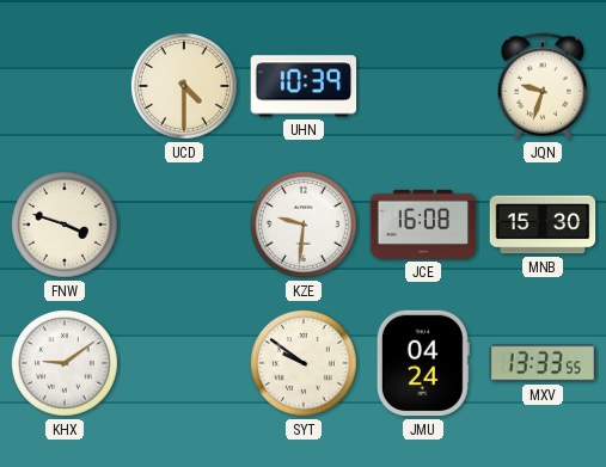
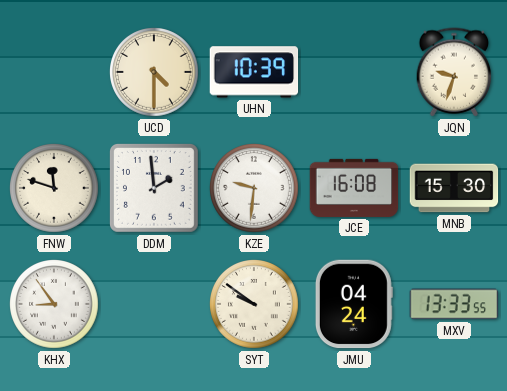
FNW: 3:48 -> 11:48 (55, 189)
DDM: none -> 1:59 (154, 189)
KHX: 9:09 -> 8:54 (55, 305)
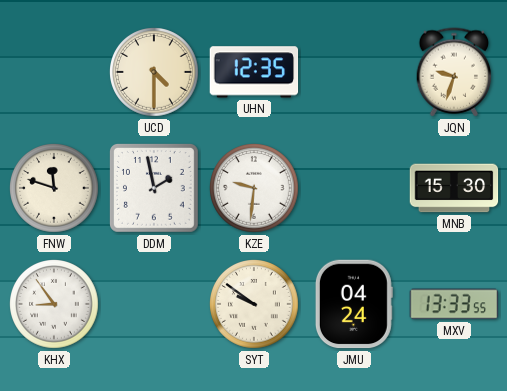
UHN: 10:39 -> 12:35 (254, 72)
DDM: 1:59 -> 1:58 (154, 189)
JCE: 16:08 -> none (354, 188)
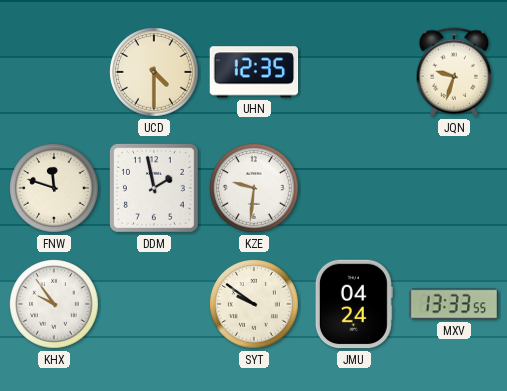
MNB: 15:30 -> none (454, 188)
KHX: 8:54 -> 9:54 (55, 305)
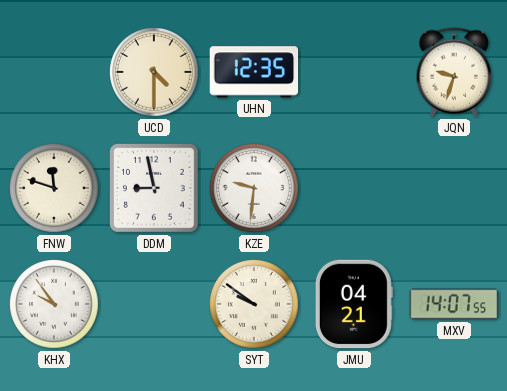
DDM: 1:58 -> 8:58 (154, 189)
JMU: 04:24 -> 04:21 (354, 304)
MXV: 13:33 -> 14:07 (454, 304)
